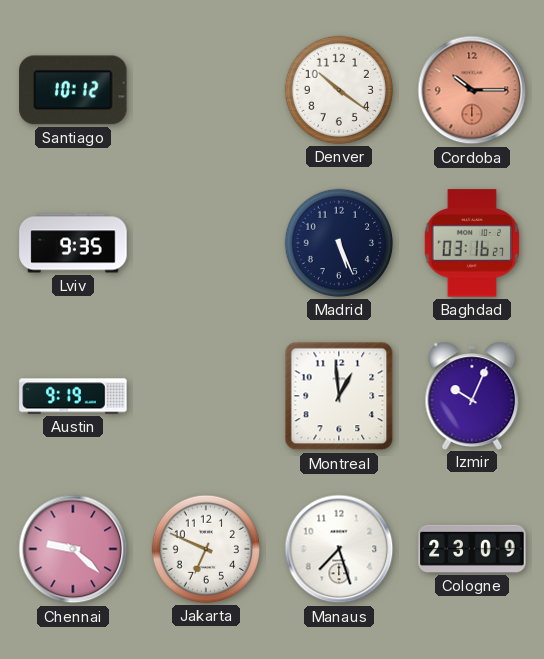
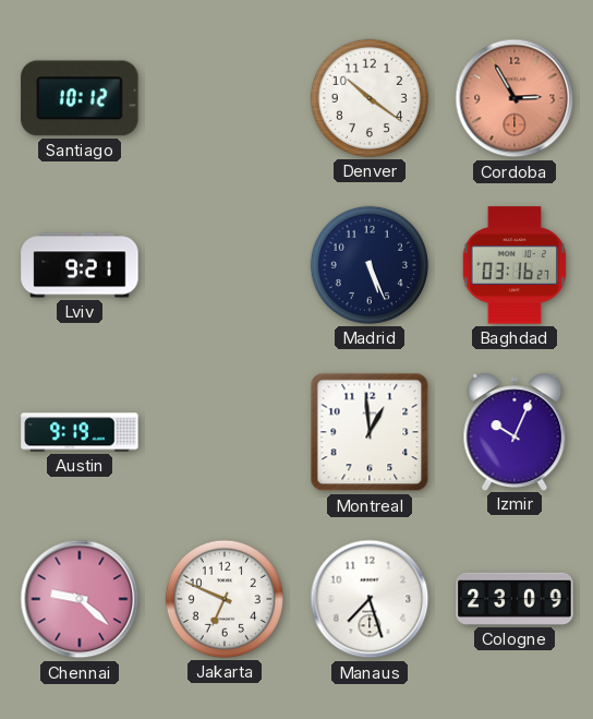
Cordoba: 10:15 -> 2:55 (515, 98)
Lviv: 9:35 -> 9:21 (80, 265)
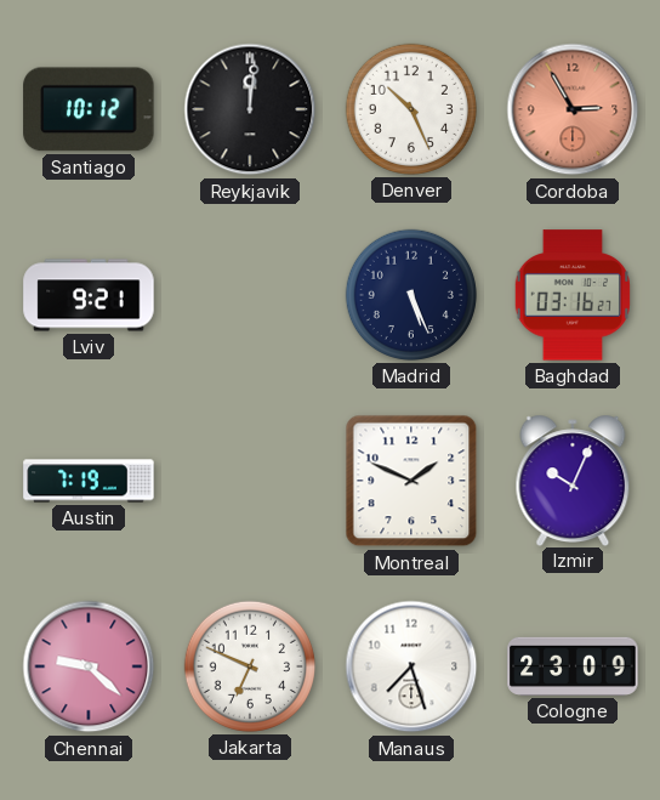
Reykjavik: none -> 12:01 (250, 109)
Denver: 10:21 -> 10:26 (410, 109)
Austin: 9:19 -> 7:19 (89, 481)
Montreal: 12:59 -> 1:49 (411, 481)
